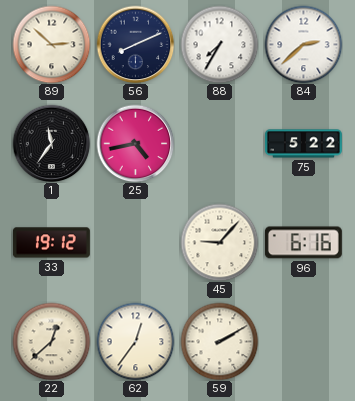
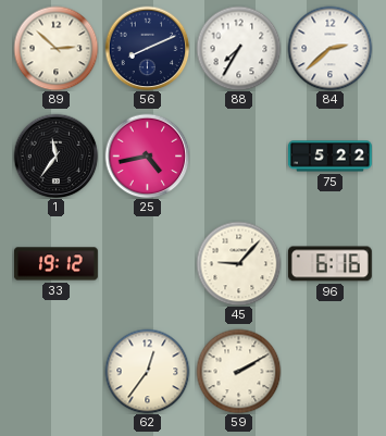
22: 12:38 -> none (51, 341)
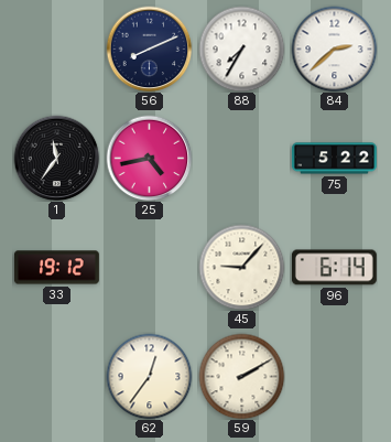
89: 2:52 -> none (55, 48)
96: 6:16 -> 6:14 (334, 268)
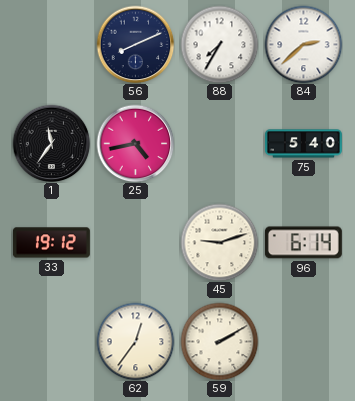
75: 5:22 -> 5:40 (303, 144)
45: 9:07 -> 9:12 (219, 242)
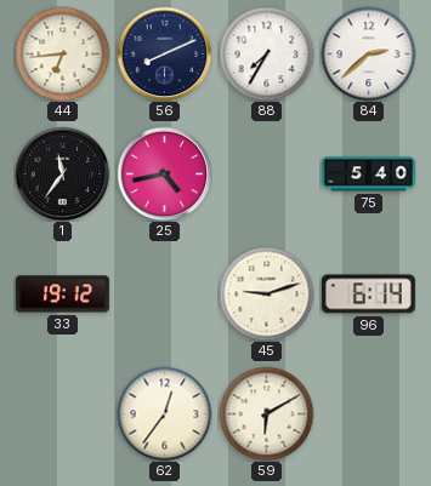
44: none -> 6:44 (62, 53)
59: 2:10 -> 6:10 (266, 413)
